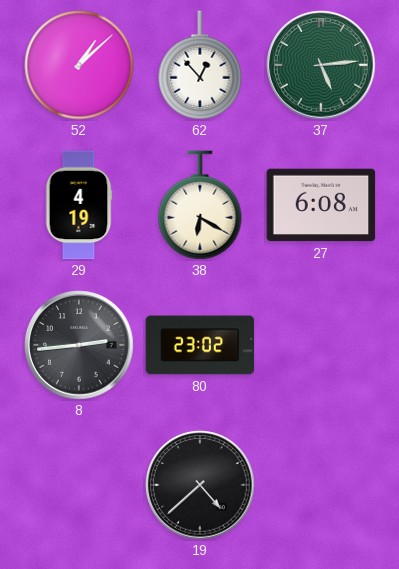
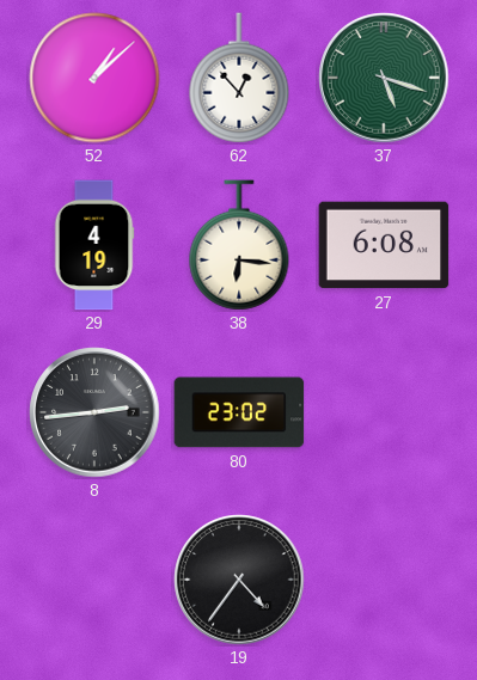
37: 5:14 -> 5:18 (384, 78)
38: 6:20 -> 6:16 (239, 245)
19: 4:38 -> 4:36 (239, 580)
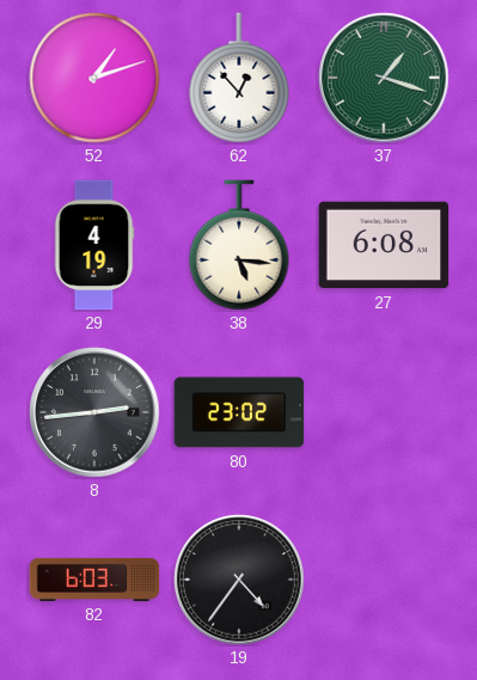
52: 1:08 -> 1:12 (94, 78)
37: 5:18 -> 1:18 (384, 78)
38: 6:16 -> 5:16 (239, 245)
82: none -> 6:03 (94, 580)
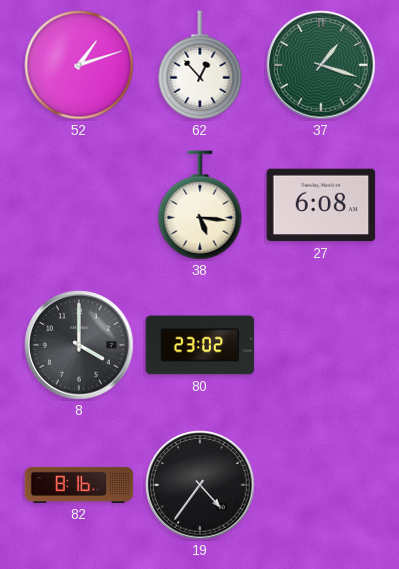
29: 4:19 -> none (94, 245)
8: 2:44 -> 4:00 (79, 345)
82: 6:03 -> 8:16 (79, 485)
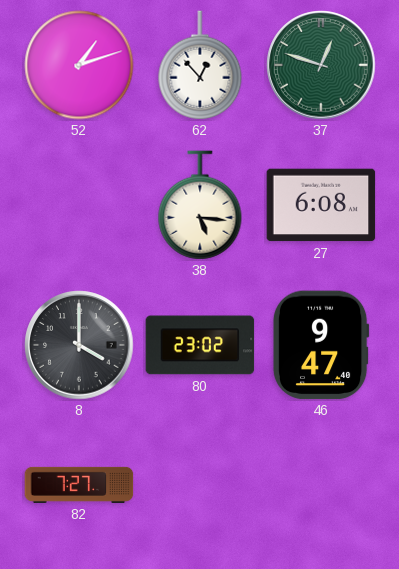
37: 1:18 -> 12:48 (321, 65)
46: none -> 9:47 (321, 345)
82: 8:16 -> 7:27 (79, 485)
19: 4:36 -> none (200, 485)
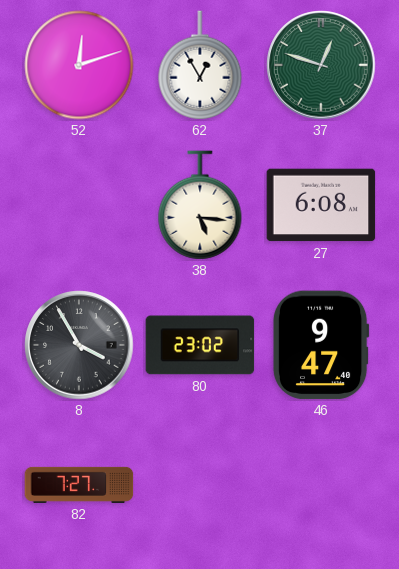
52: 1:12 -> 12:12 (79, 65)
62: 12:53 -> 12:55 (200, 65)
8: 4:00 -> 3:55 (79, 345)
